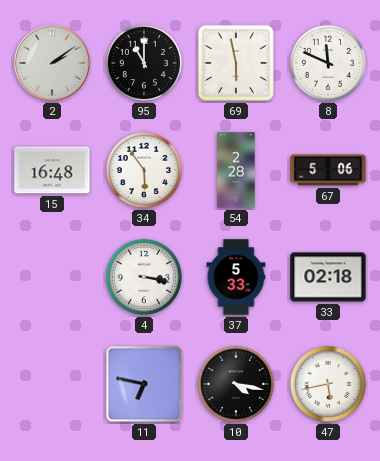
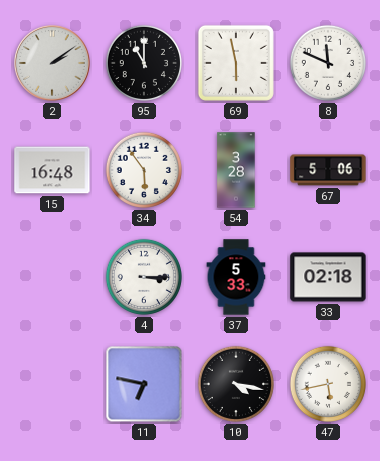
54: 2:28 -> 3:28 (236, 170)
4: 3:17 -> 3:15 (144, 277)
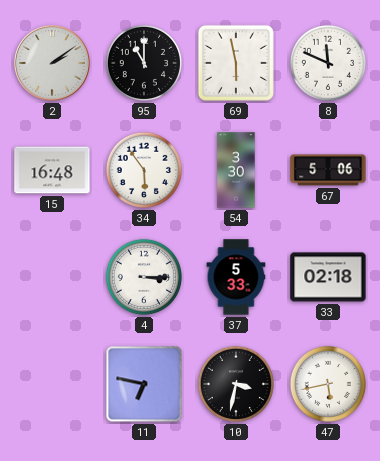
54: 3:28 -> 3:30 (236, 170)
10: 4:17 -> 3:32 (236, 384)
